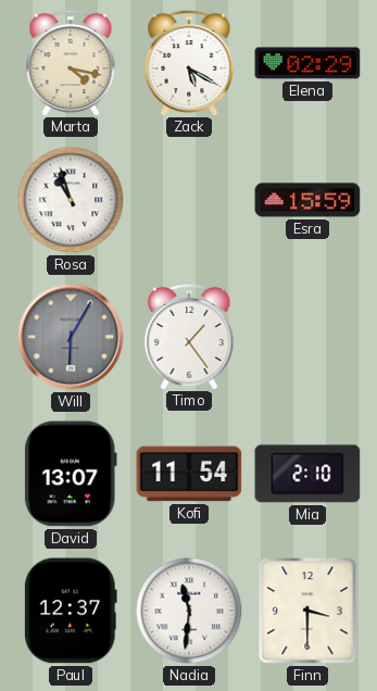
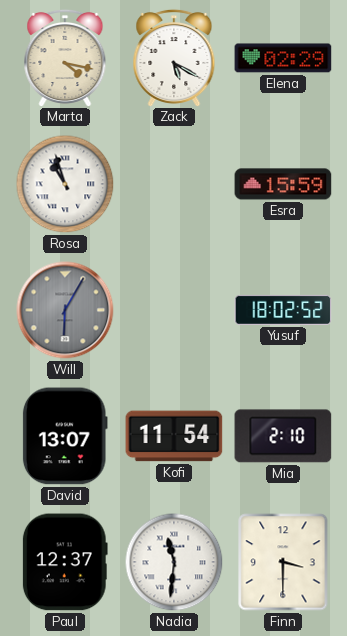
Timo: 1:24 -> none (189, 336)
Yusuf: none -> 18:02 (283, 310)
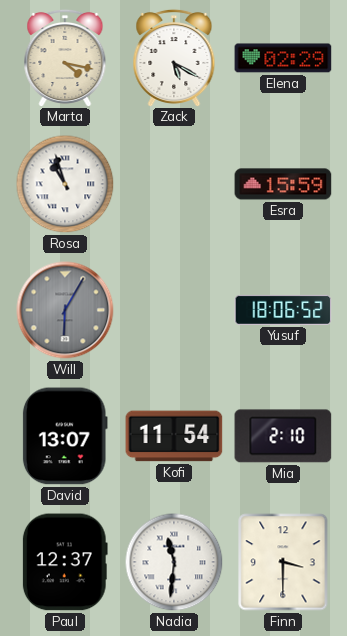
Yusuf: 18:02 -> 18:06 (283, 310)
